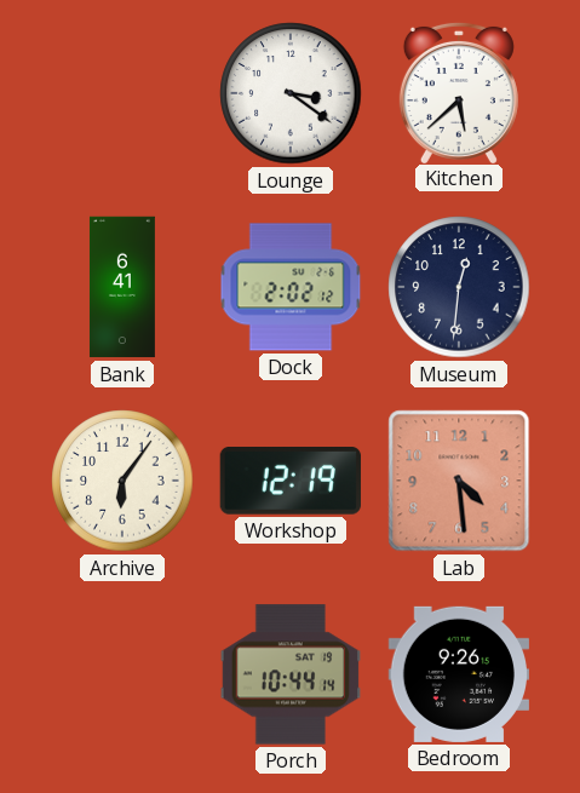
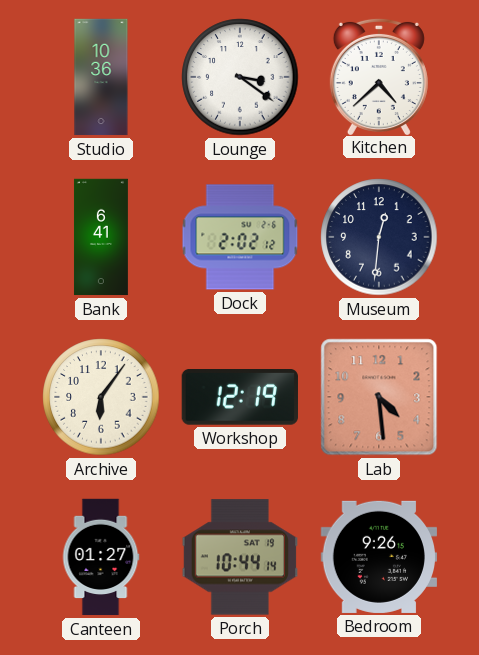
Studio: none -> 10:36 (101, 77)
Kitchen: 5:38 -> 4:38 (379, 76)
Canteen: none -> 01:27 (101, 557)
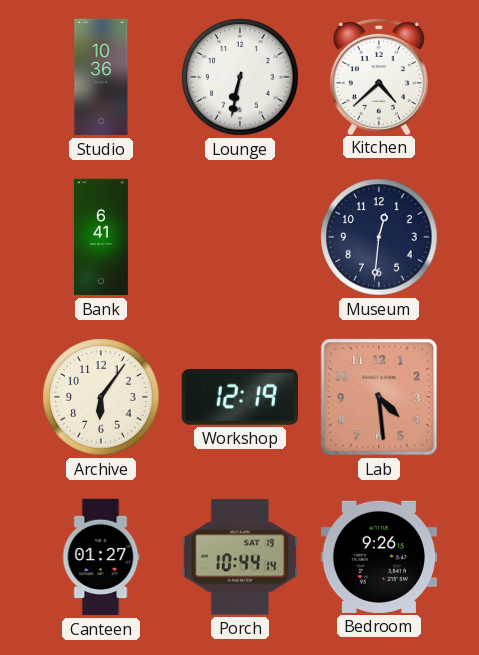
Lounge: 3:21 -> 6:32 (240, 77)
Dock: 2:02 -> none (240, 237)
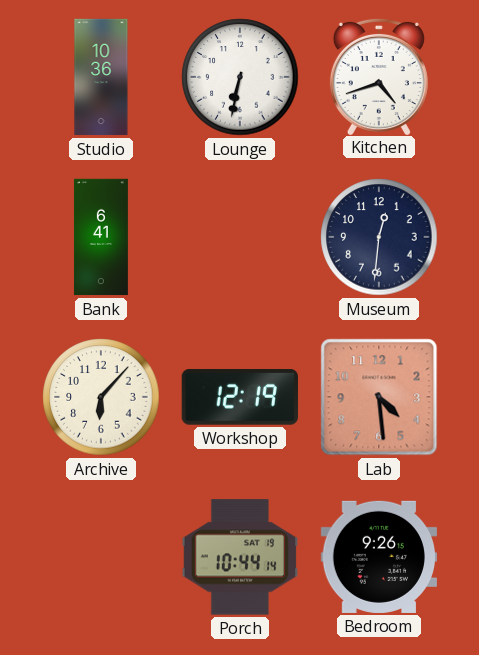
Kitchen: 4:38 -> 4:42 (379, 76)
Archive: 6:06 -> 6:07 (101, 397)
Canteen: 01:27 -> none (101, 557)
